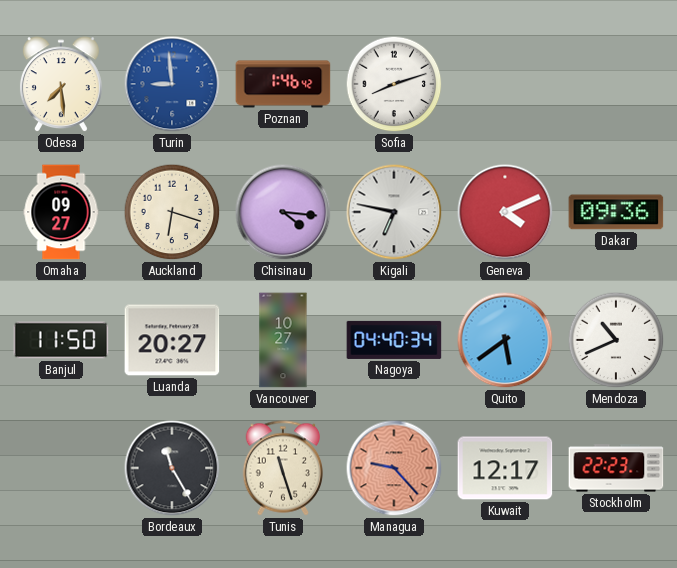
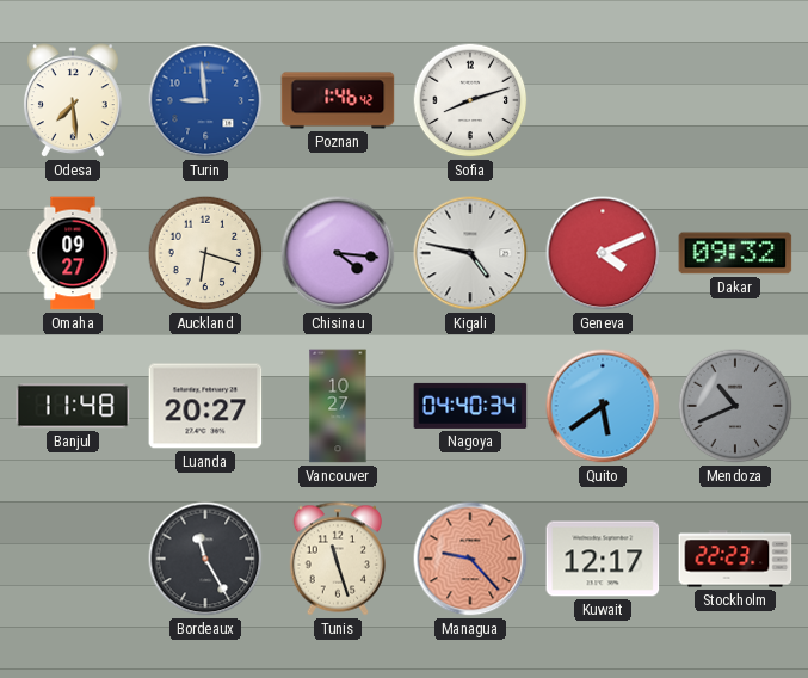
Kigali: 6:47 -> 4:47 (470, 253)
Dakar: 09:36 -> 09:32 (735, 253)
Banjul: 11:50 -> 11:48 (73, 406)
Mendoza dial: white -> grey (735, 406)
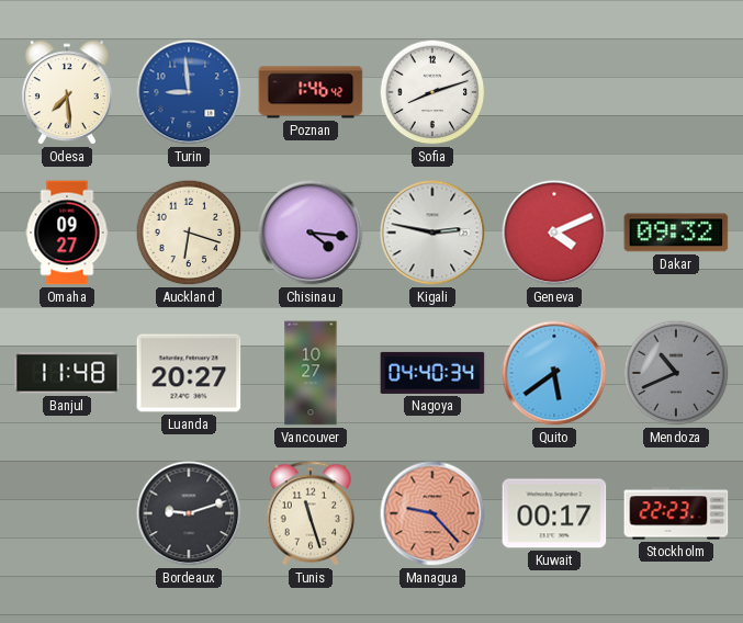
Kigali: 4:47 -> 2:47 (432, 233)
Bordeaux: 11:25 -> 9:12 (189, 513)
Kuwait: 12:17 -> 00:17 (554, 513)
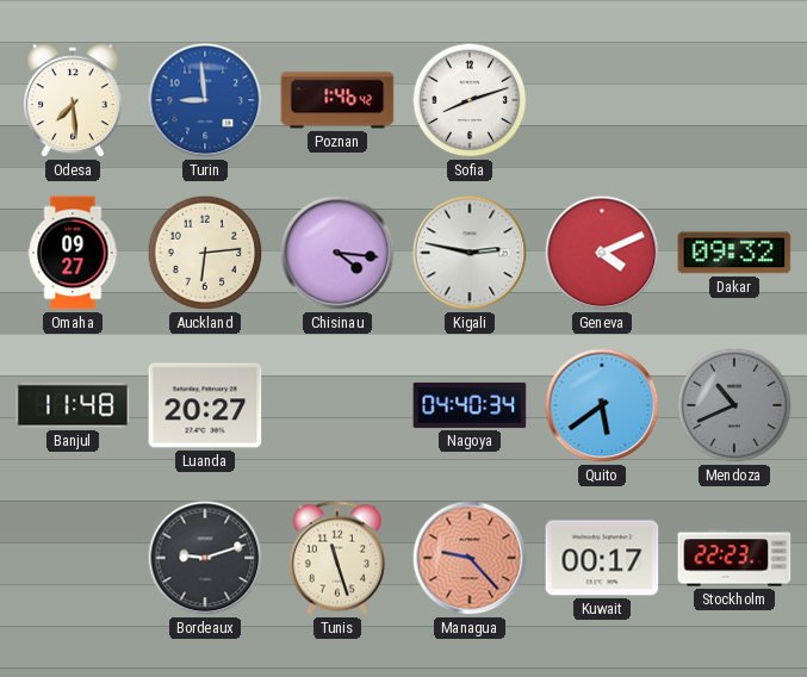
Auckland: 6:18 -> 6:14 (205, 253)
Vancouver: 10:27 -> none (311, 373)
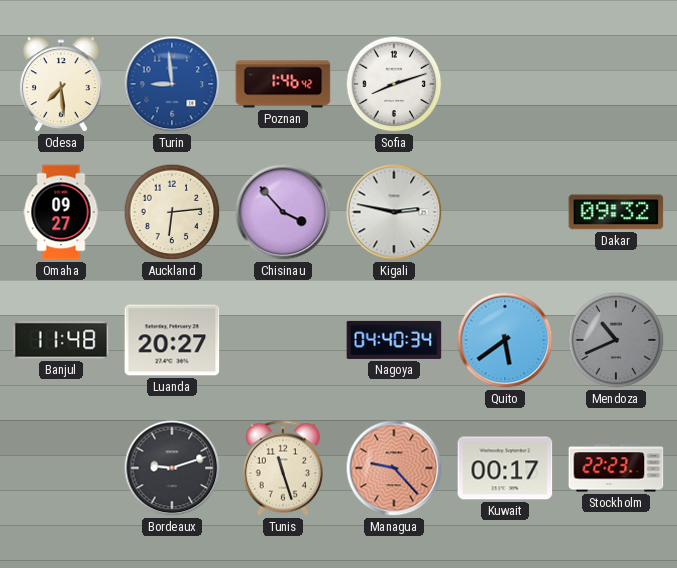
Chisinau: 4:16 -> 3:53 (283, 212)
Geneva: 4:11 -> none (602, 253)
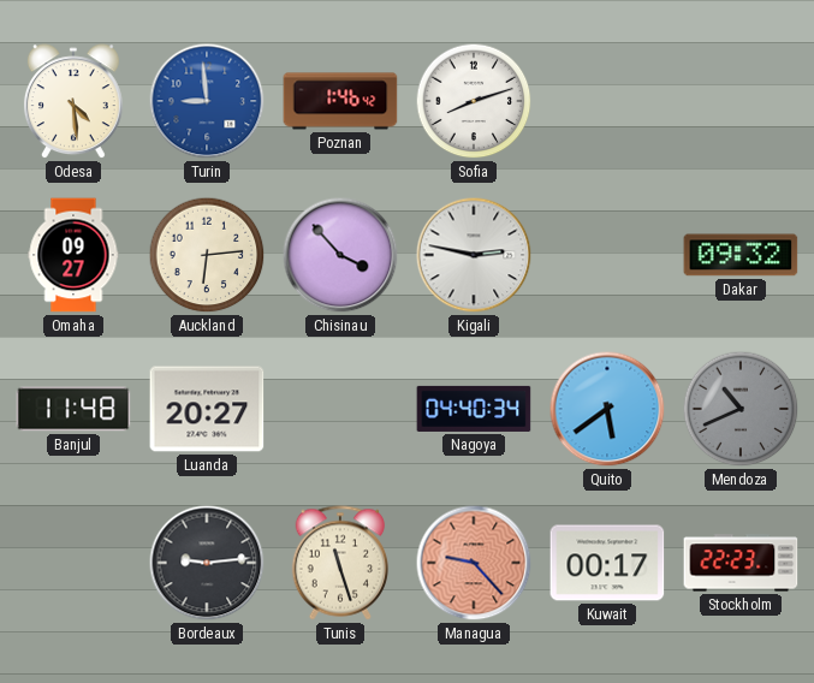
Odesa: 7:29 -> 4:29 (73, 102)
Bordeaux: 9:12 -> 9:14 (207, 563)
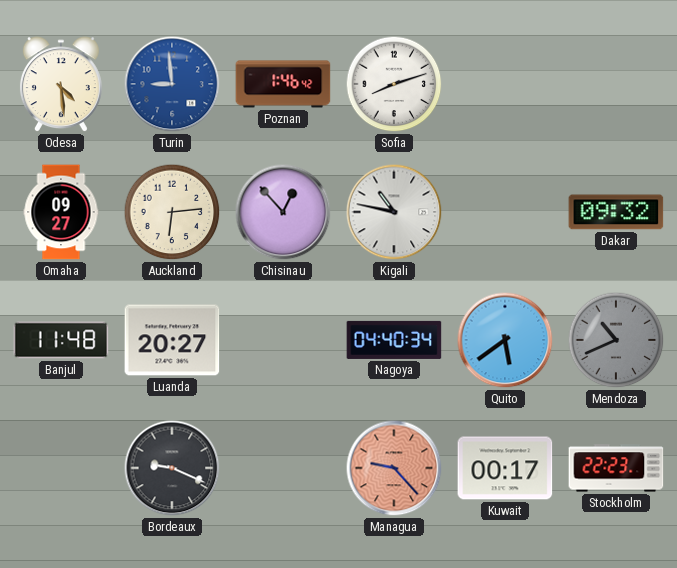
Chisinau: 3:53 -> 12:53 (283, 212)
Kigali: 2:47 -> 10:47 (394, 212)
Bordeaux: 9:14 -> 9:19 (172, 468)
Tunis: 11:27 -> none (340, 563)
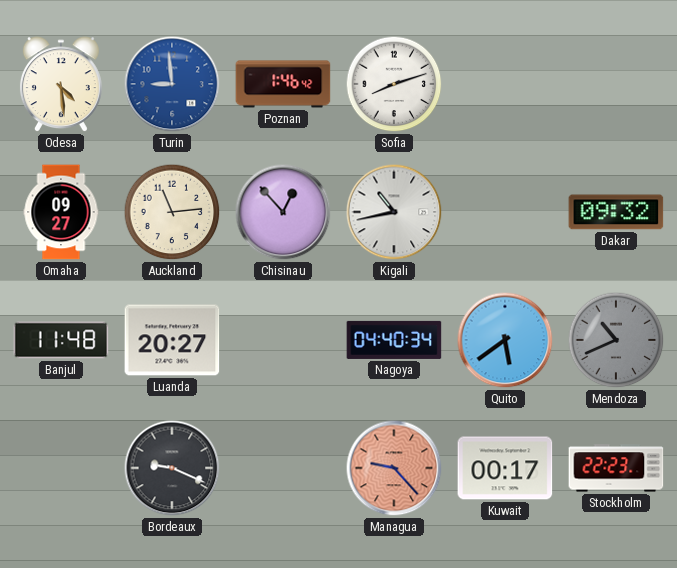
Auckland: 6:14 -> 11:14 (172, 212)
Kigali: 10:47 -> 10:43 (394, 212)
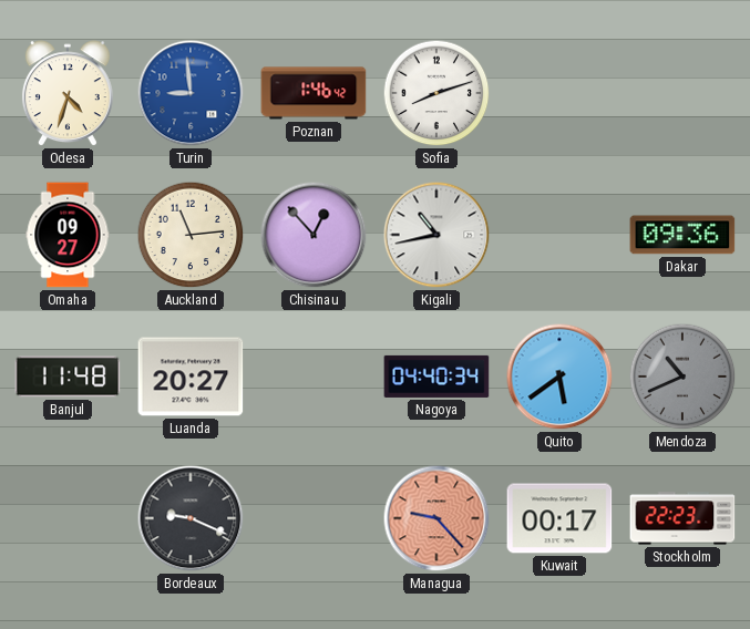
Odesa: 4:29 -> 4:33 (68, 94)
Dakar: 09:32 -> 09:36 (682, 235)
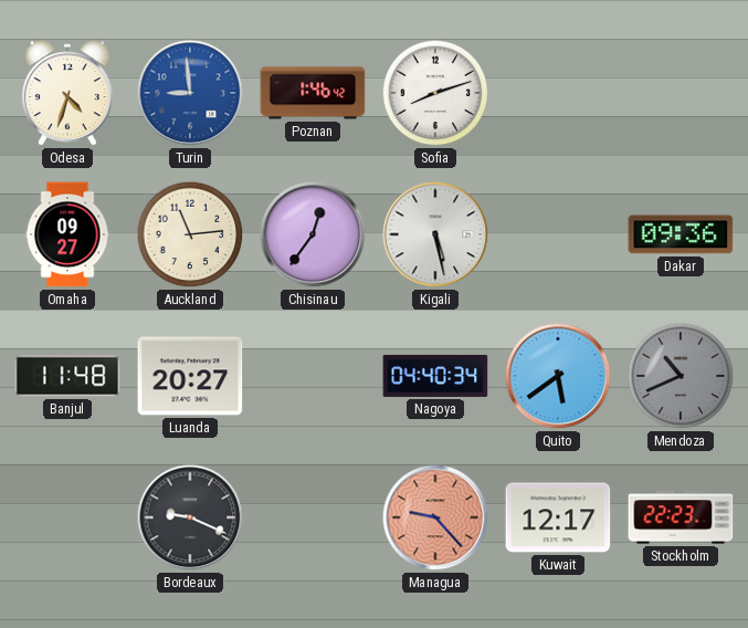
Chisinau: 12:53 -> 12:36 (313, 234)
Kigali: 10:43 -> 5:28 (435, 234)
Kuwait: 00:17 -> 12:17 (558, 517)
